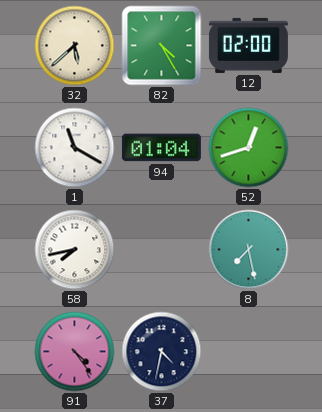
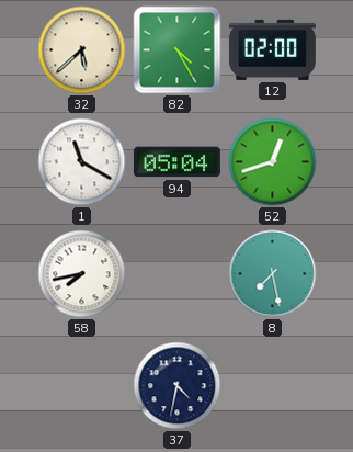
94: 01:04 -> 05:04 (176, 162)
91: 4:24 -> none (75, 352)
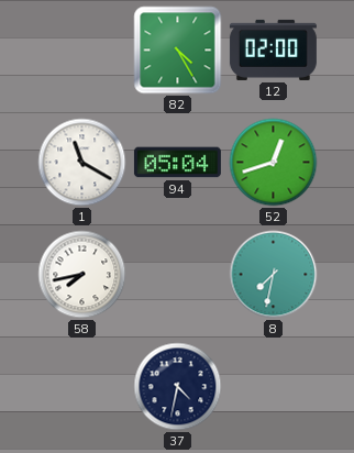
32: 5:38 -> none (82, 50)
8: 7:28 -> 7:32 (274, 275)
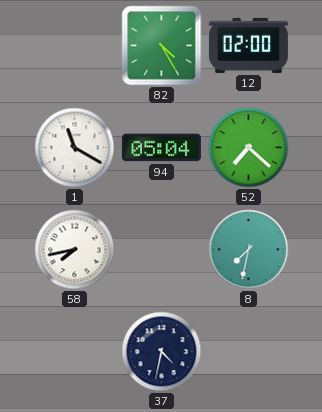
52: 12:42 -> 7:22 (249, 148)
